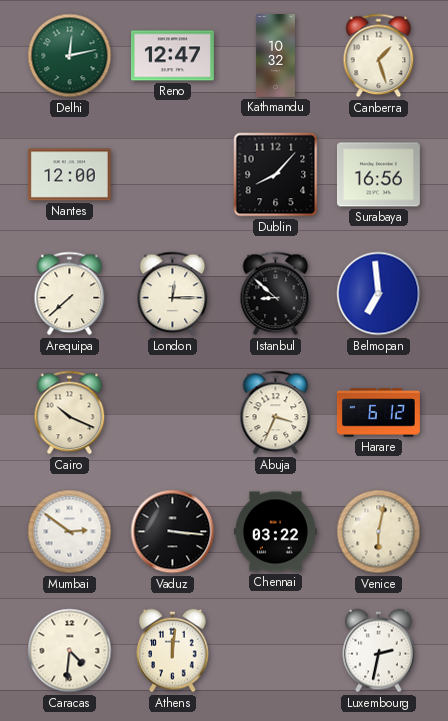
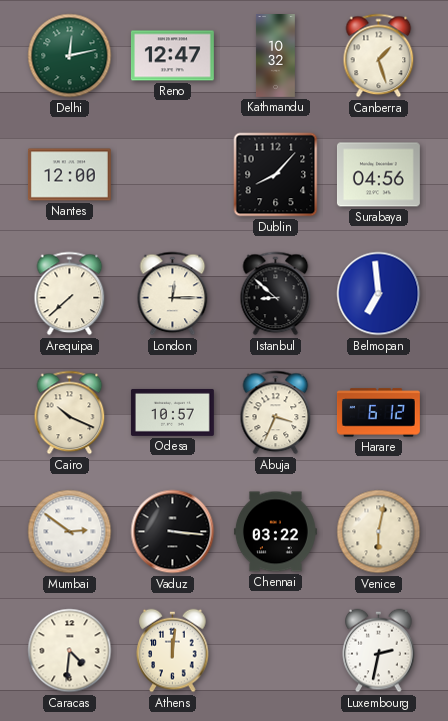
Surabaya: 16:56 -> 04:56 (378, 175)
Odesa: none -> 10:57 (172, 412)
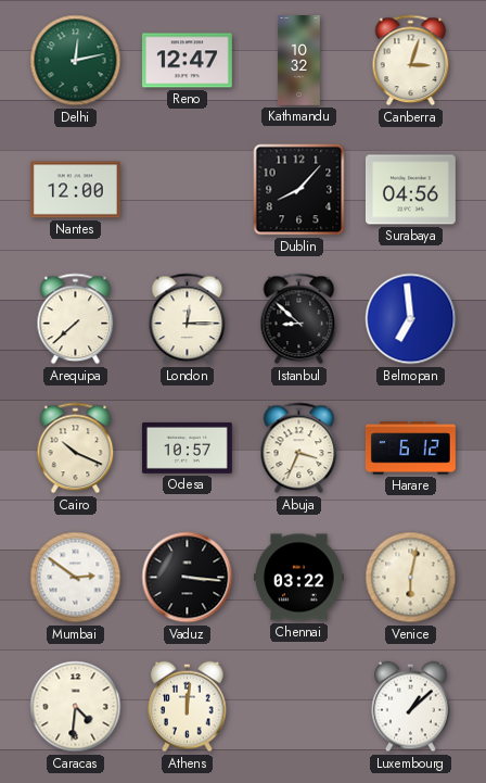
Canberra: 1:27 -> 3:03 (411, 61)
Luxembourg: 2:32 -> 1:08 (411, 707)
